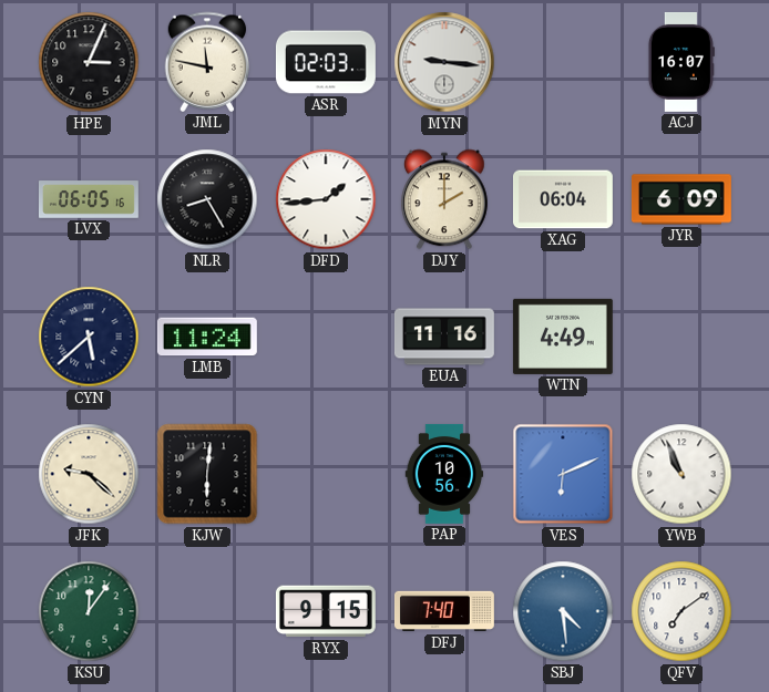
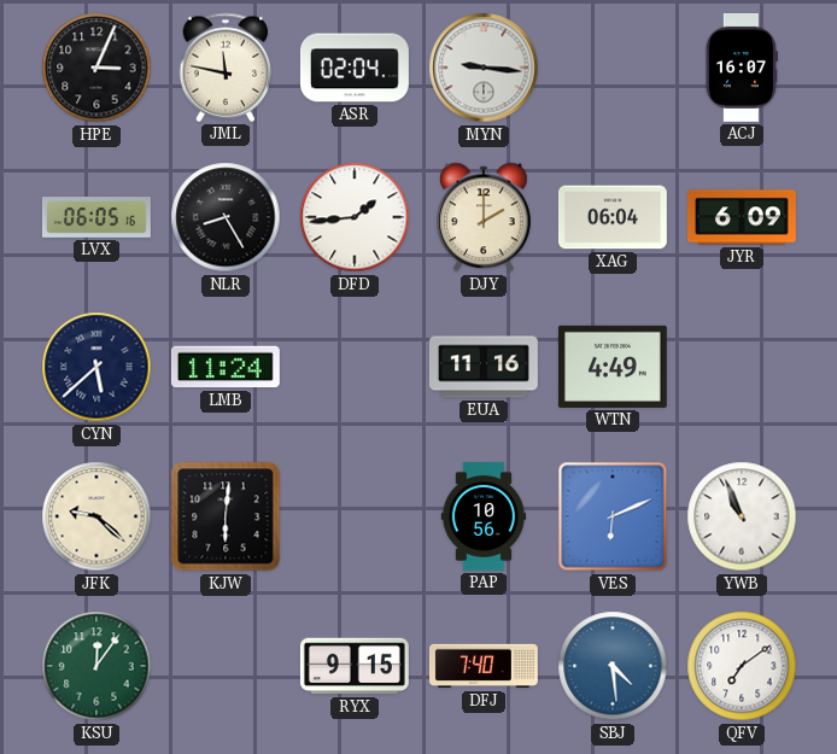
ASR: 02:03 -> 02:04 (355, 68)
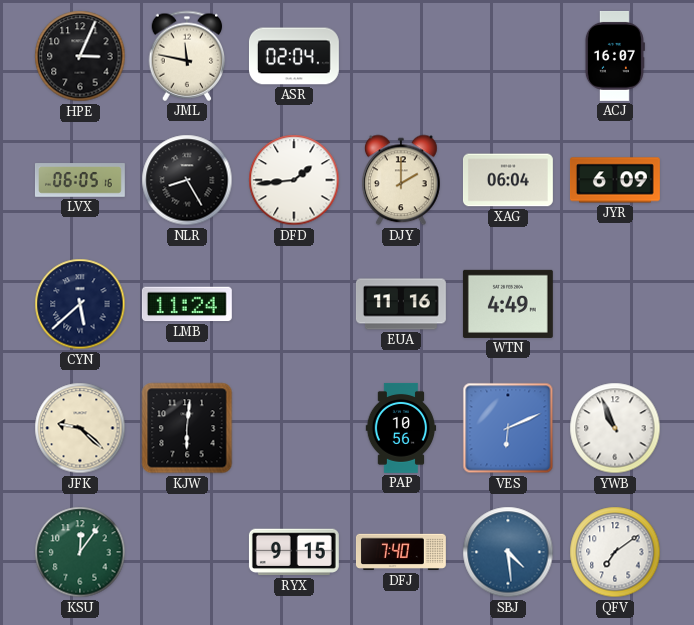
MYN: 9:16 -> none (484, 68)
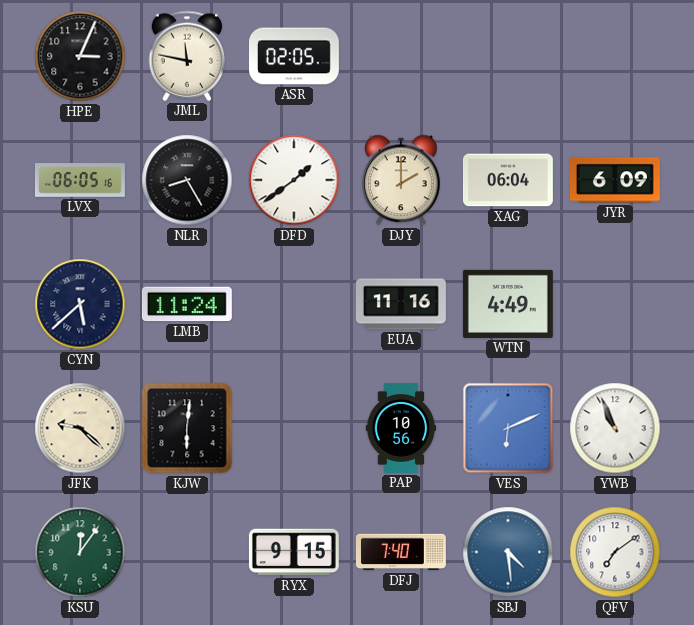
ASR: 02:04 -> 02:05 (294, 56)
ACJ: 16:07 -> none (614, 56)
DFD: 1:44 -> 1:39 (294, 180)
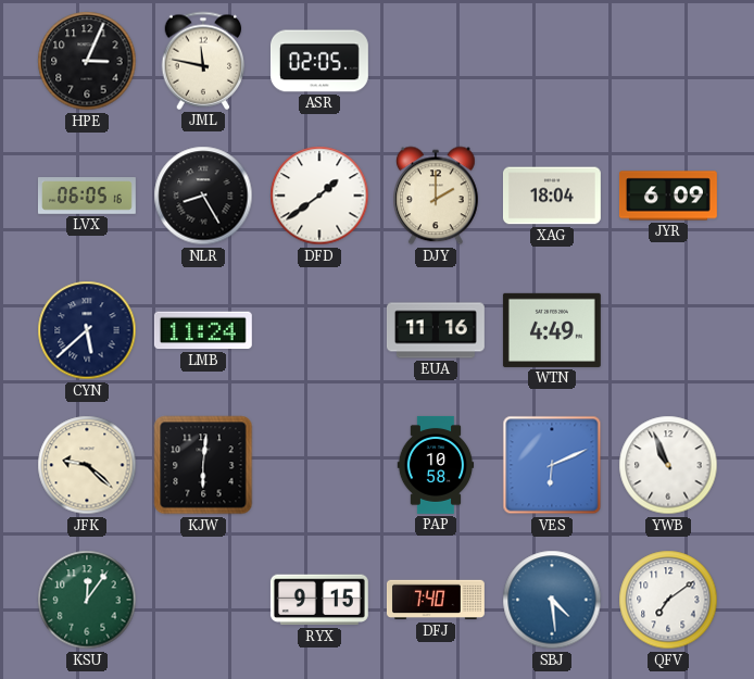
XAG: 06:04 -> 18:04 (552, 196)
PAP: 10:56 -> 10:58 (436, 465)
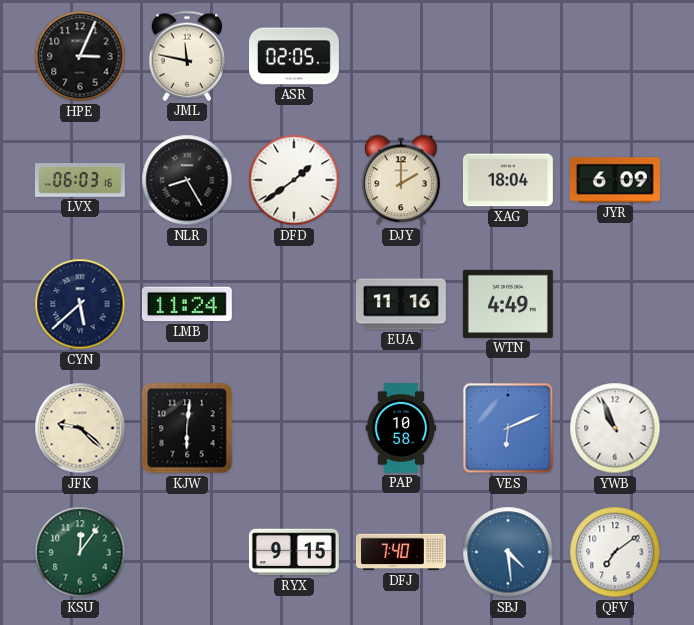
LVX: 06:05 -> 06:03 (80, 180)
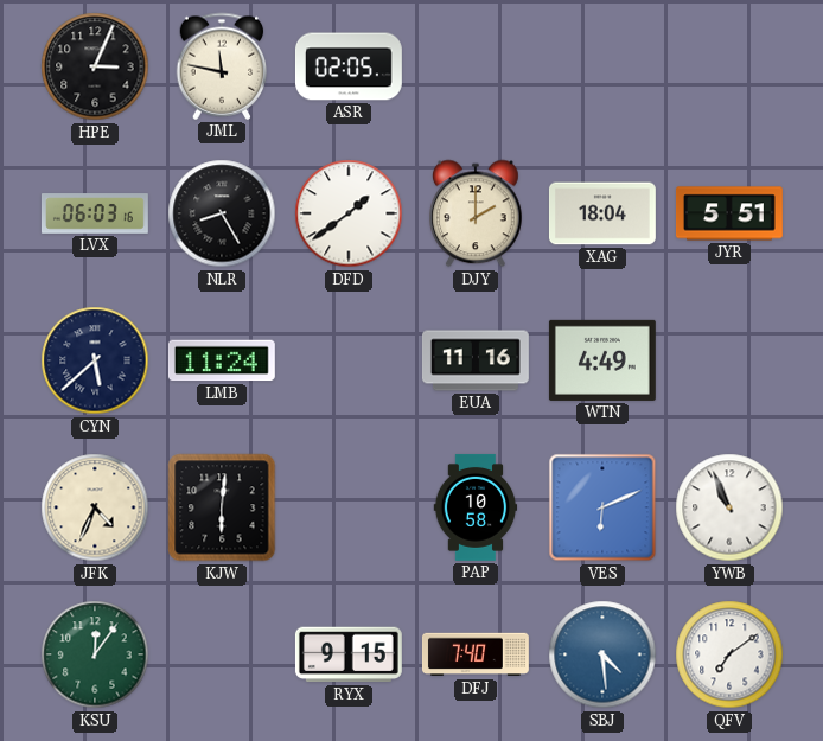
JYR: 6:09 -> 5:51 (729, 213)
JFK: 9:22 -> 4:34 (95, 507)
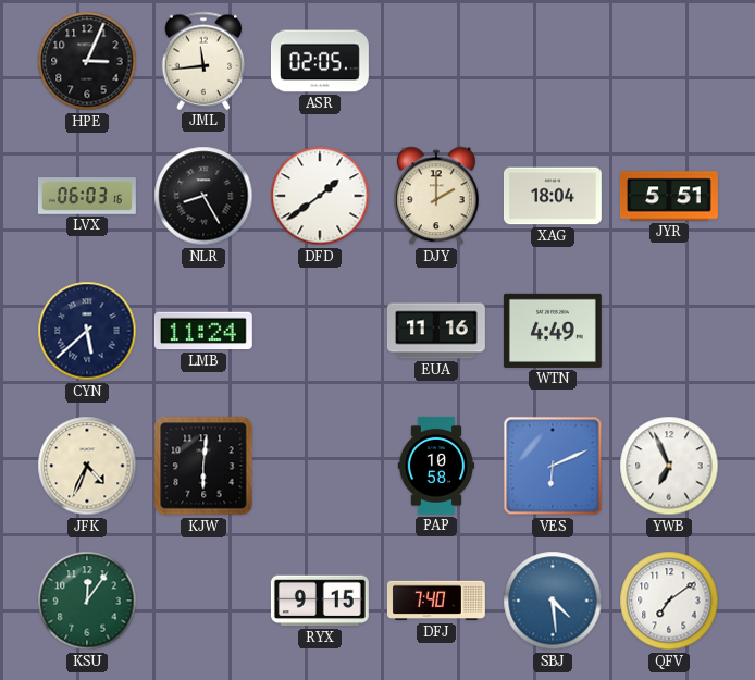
JML: 11:47 -> 11:44 (203, 61)
YWB: 10:56 -> 6:56 (669, 466)
